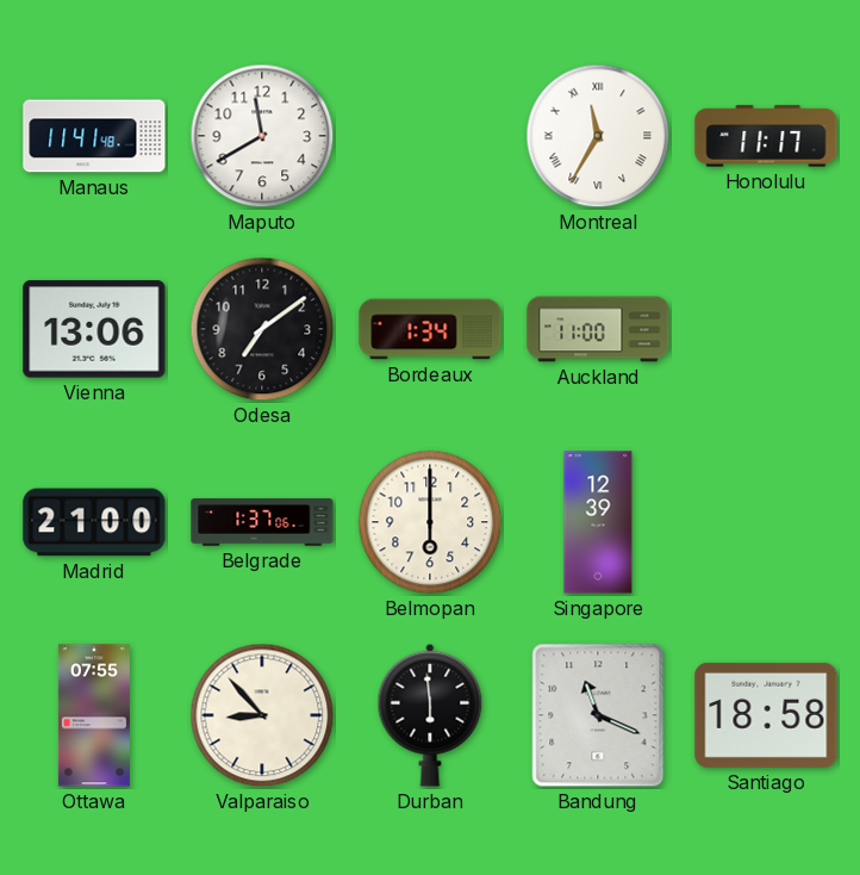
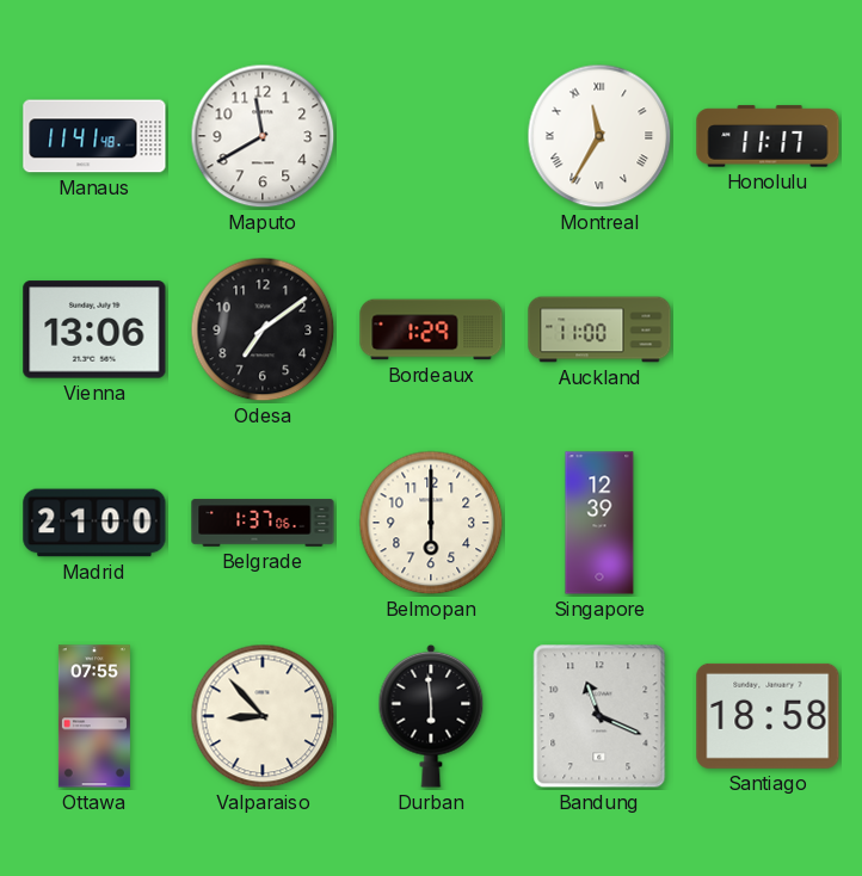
Bordeaux: 1:34 -> 1:29 (431, 329)
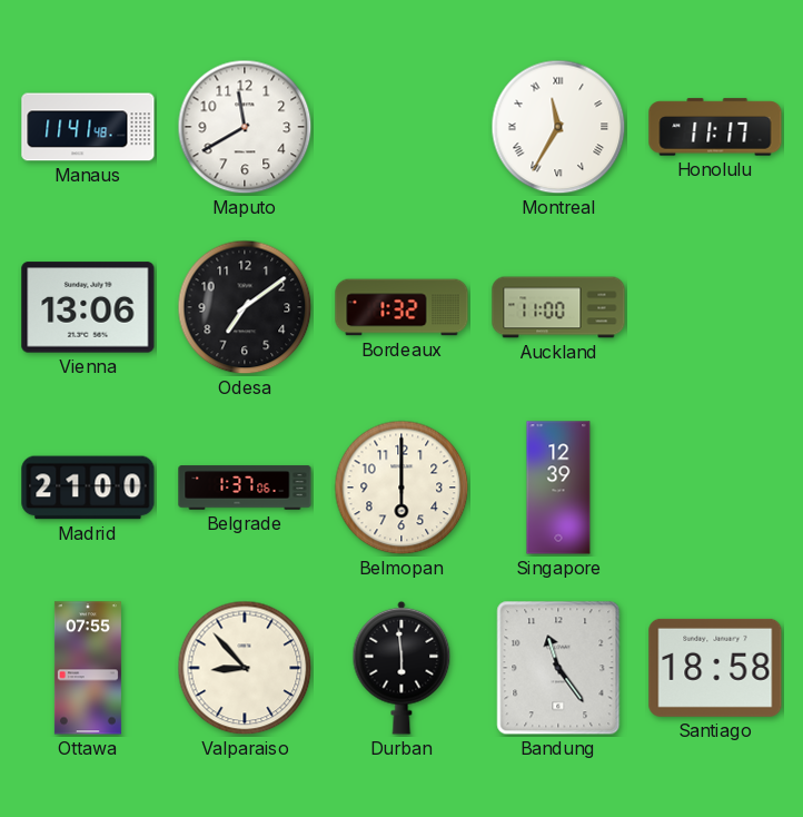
Bordeaux: 1:29 -> 1:32 (401, 307)
Bandung: 11:19 -> 11:24 (558, 668)
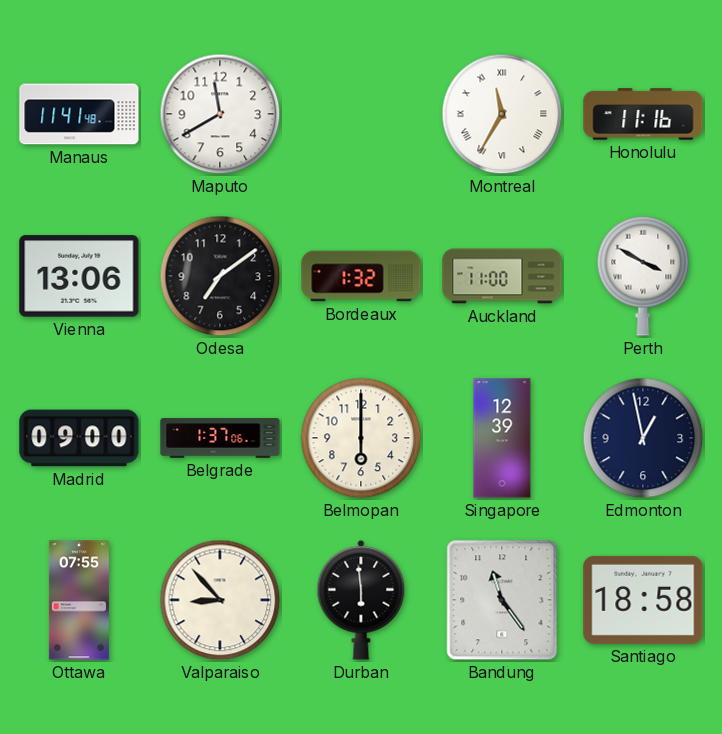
Honolulu: 11:17 -> 11:16 (643, 114)
Perth: none -> 3:50 (643, 276)
Madrid: 21:00 -> 09:00 (79, 438)
Edmonton: none -> 12:58 (643, 438)
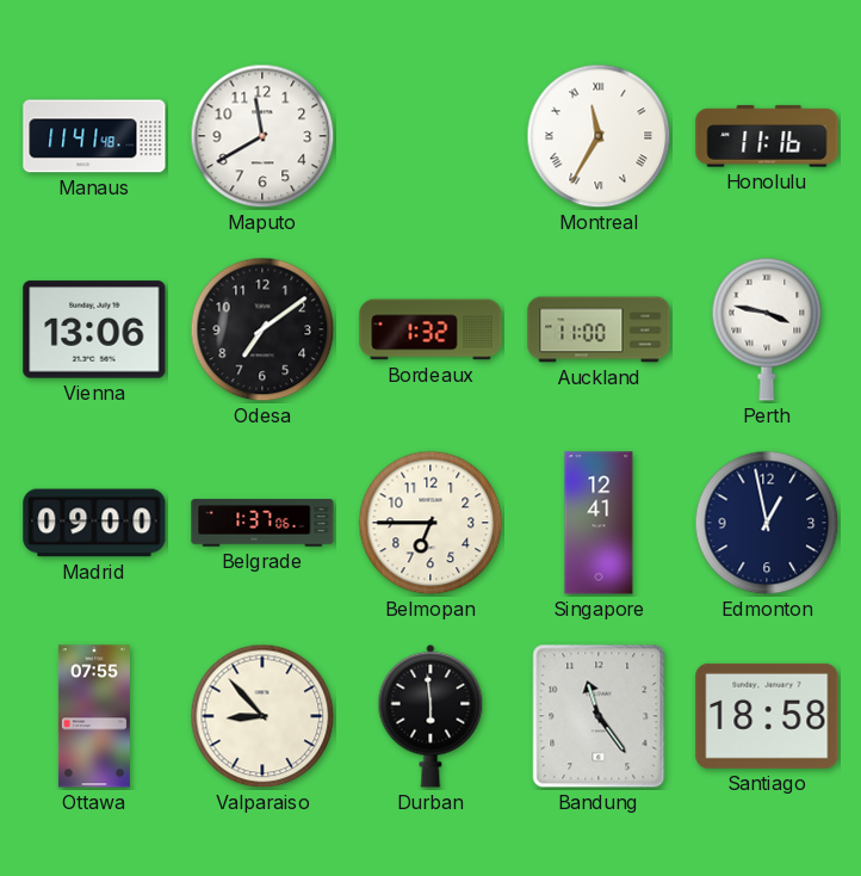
Perth: 3:50 -> 3:47 (767, 329)
Belmopan: 6:00 -> 6:45 (430, 523)
Singapore: 12:39 -> 12:41 (599, 523)
